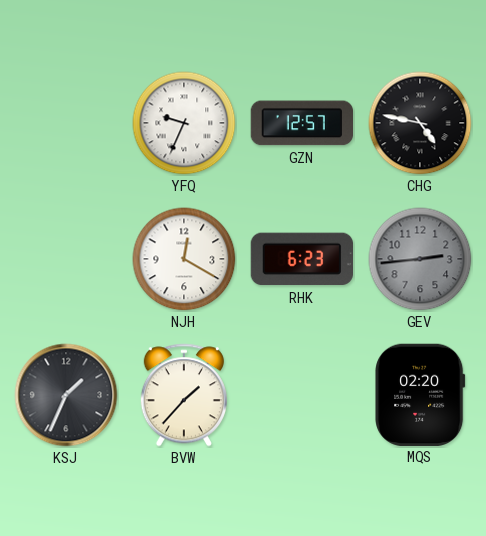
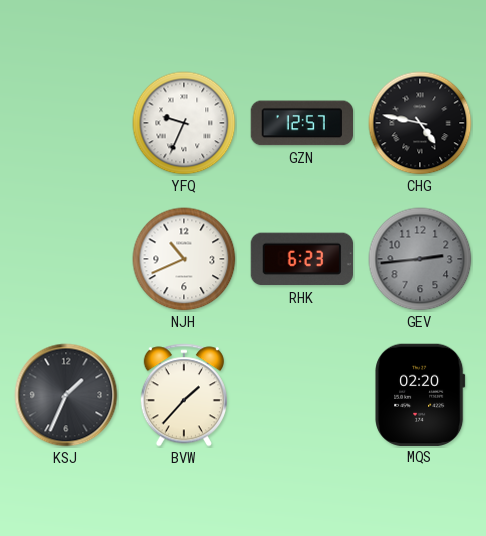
NJH: 12:20 -> 10:41 (184, 259)
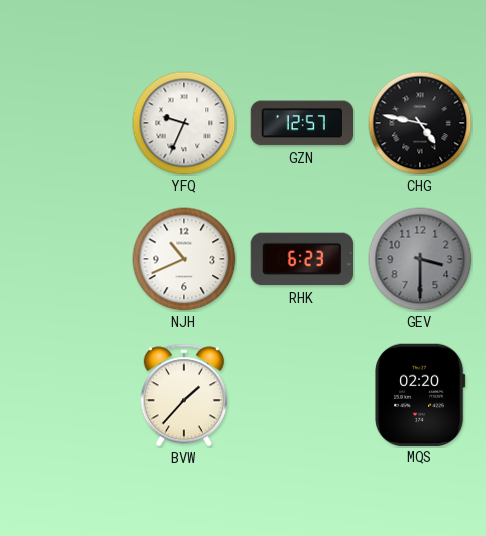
GEV: 2:44 -> 3:30 (420, 259)
KSJ: 1:34 -> none (66, 395)
